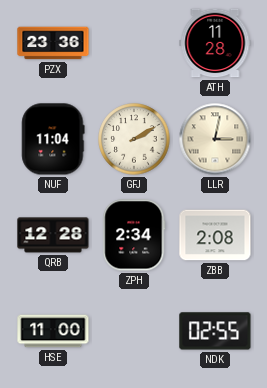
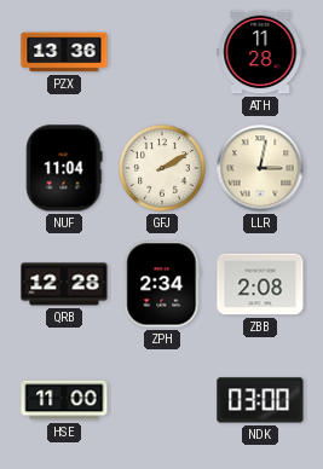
PZX: 23:36 -> 13:36 (64, 52)
NDK: 02:55 -> 03:00 (260, 400)
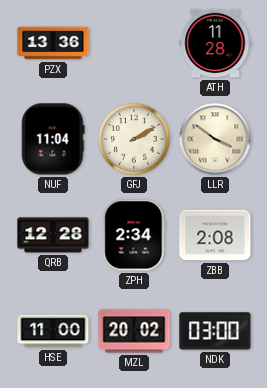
LLR: 3:02 -> 3:51 (215, 139)
MZL: none -> 20:02 (134, 331)
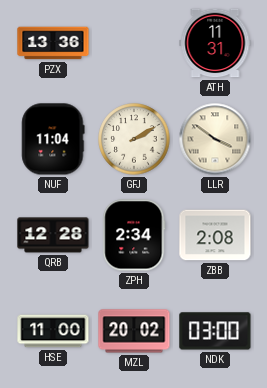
ATH: 11:28 -> 11:31 (215, 43)
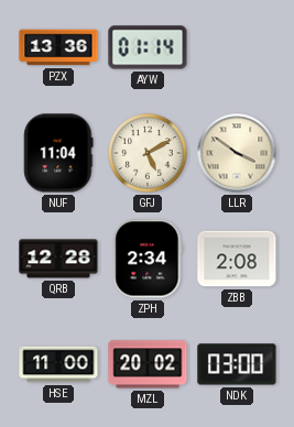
AYW: none -> 01:14 (148, 47)
ATH: 11:31 -> none (215, 43)
GFJ: 2:10 -> 5:10 (148, 153)
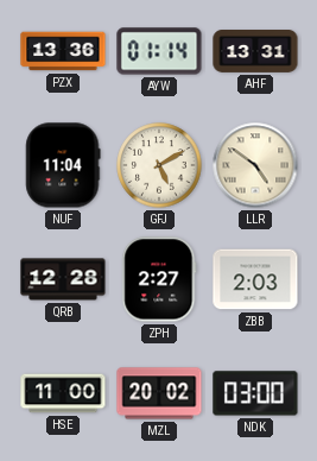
AHF: none -> 13:31 (255, 52)
LLR: 3:51 -> 4:51 (255, 165)
ZPH: 2:34 -> 2:27 (159, 279)
ZBB: 2:08 -> 2:03 (255, 279)
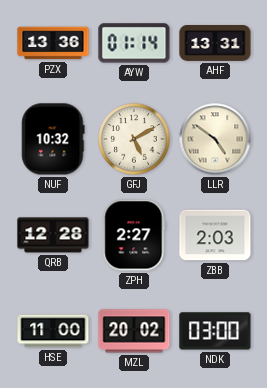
NUF: 11:04 -> 10:32 (53, 139)
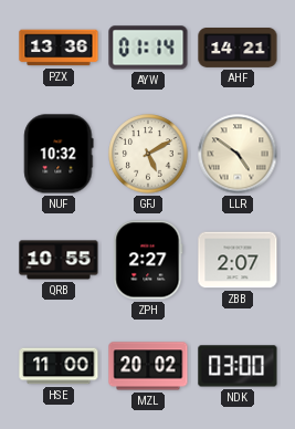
AHF: 13:31 -> 14:21 (238, 49)
QRB: 12:28 -> 10:55 (59, 260)
ZBB: 2:03 -> 2:07 (238, 260)
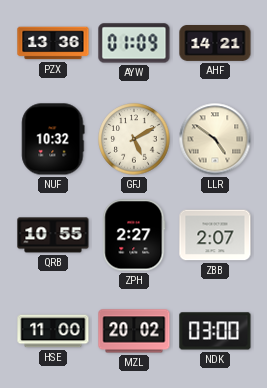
AYW: 01:14 -> 01:09 (134, 43)
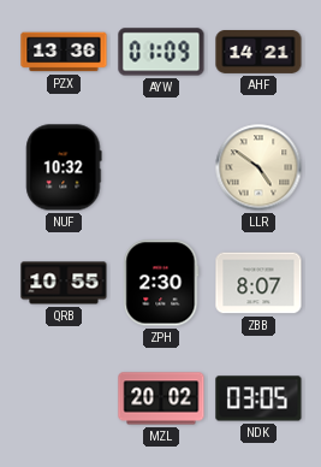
GFJ: 5:10 -> none (134, 139)
ZPH: 2:27 -> 2:30 (161, 283)
ZBB: 2:07 -> 8:07 (258, 283)
HSE: 11:00 -> none (53, 331)
NDK: 03:00 -> 03:05 (258, 398)
